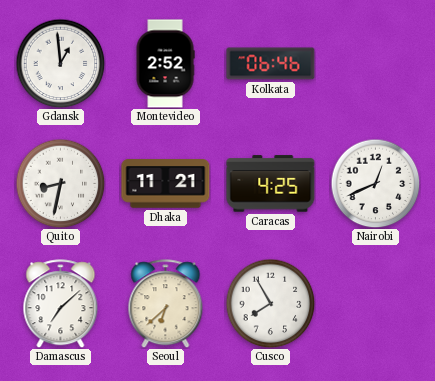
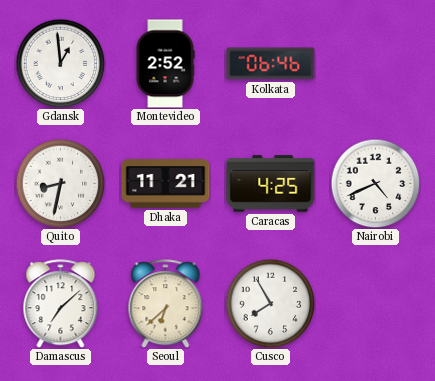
Nairobi: 12:41 -> 4:41 (375, 183)
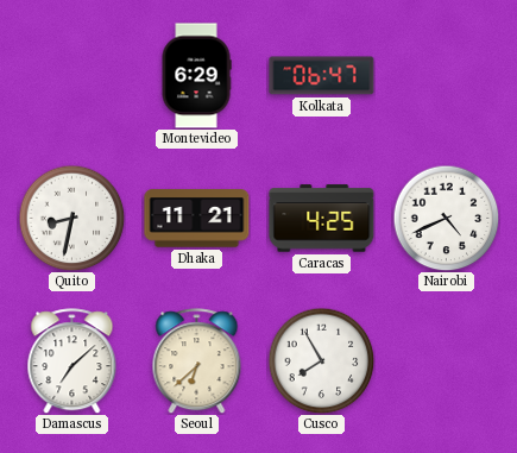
Gdansk: 12:59 -> none (60, 63)
Montevideo: 2:52 -> 6:29 (196, 76)
Kolkata: 06:46 -> 06:47 (322, 76)
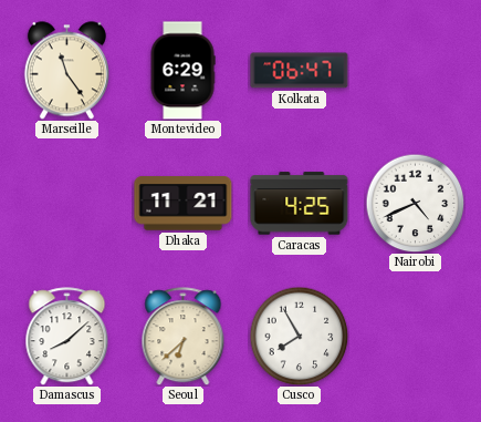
Marseille: none -> 11:24 (66, 71)
Quito: 8:32 -> none (71, 218)
Damascus: 7:08 -> 8:08 (67, 337)
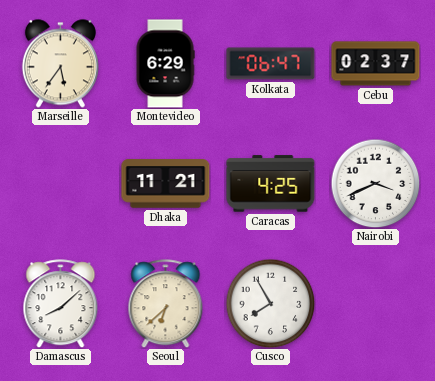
Marseille: 11:24 -> 5:36 (60, 64)
Cebu: none -> 02:37 (376, 64)
Nairobi: 4:41 -> 3:41 (375, 183)
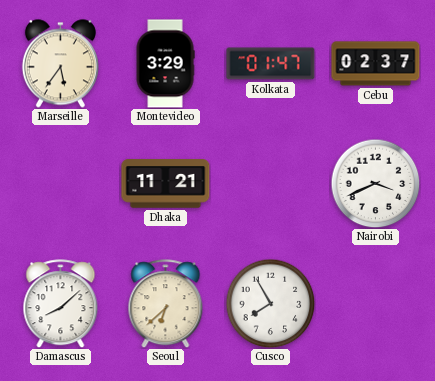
Montevideo: 6:29 -> 3:29 (165, 64)
Kolkata: 06:47 -> 01:47 (271, 64)
Caracas: 4:25 -> none (271, 184)
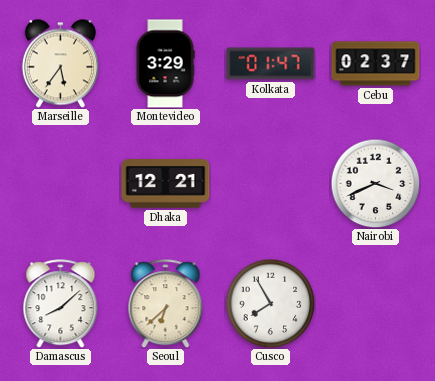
Dhaka: 11:21 -> 12:21 (166, 184)
